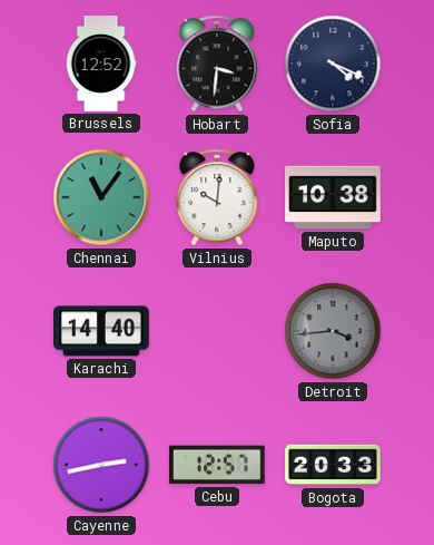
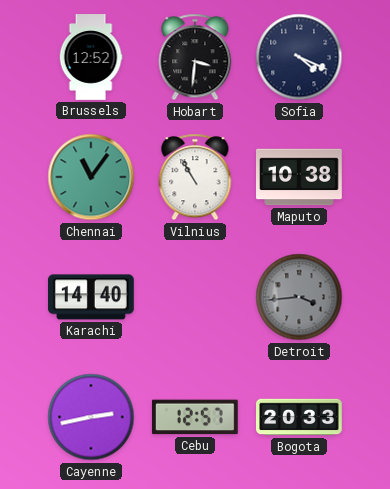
Vilnius: 10:01 -> 10:55 (195, 177)
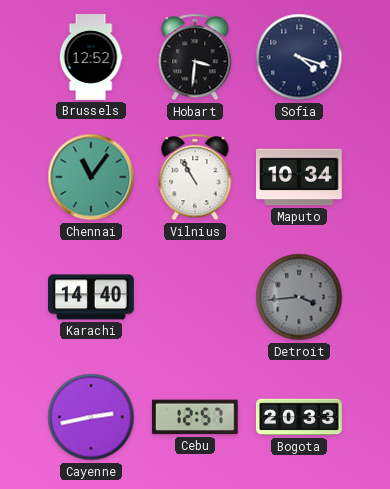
Sofia: 4:19 -> 4:18 (299, 57)
Maputo: 10:38 -> 10:34 (300, 177)
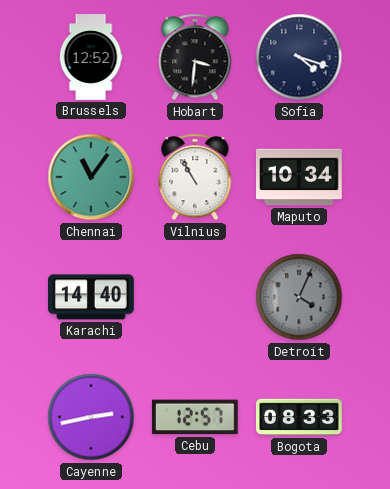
Detroit: 3:44 -> 4:04 (299, 297)
Bogota: 20:33 -> 08:33 (299, 417)
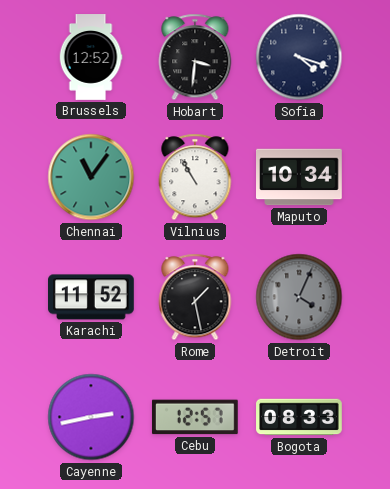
Karachi: 14:40 -> 11:52 (92, 297)
Rome: none -> 1:28 (195, 297)
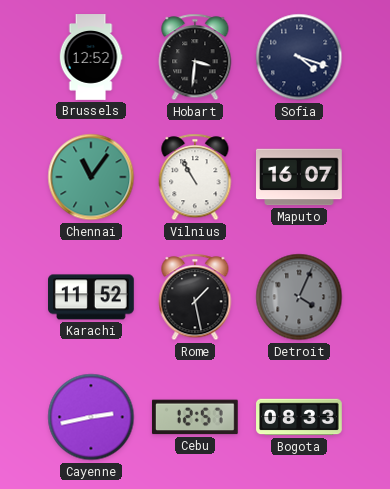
Maputo: 10:34 -> 16:07 (300, 177)
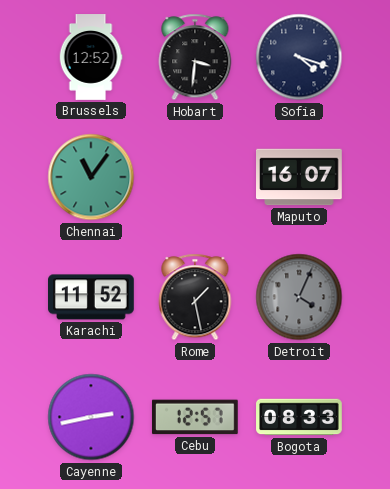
Vilnius: 10:55 -> none (195, 177)
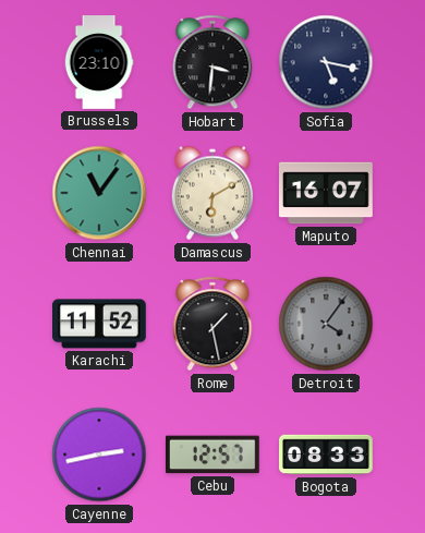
Brussels: 12:52 -> 23:10 (99, 62)
Sofia: 4:18 -> 5:17 (326, 62)
Damascus: none -> 6:10 (211, 193)
Detroit: 4:04 -> 4:06 (326, 324)
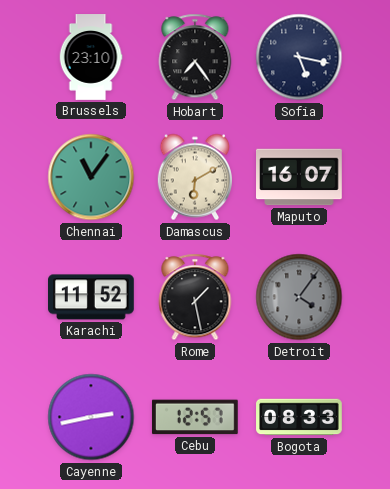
Hobart: 3:31 -> 7:24 (195, 57)
